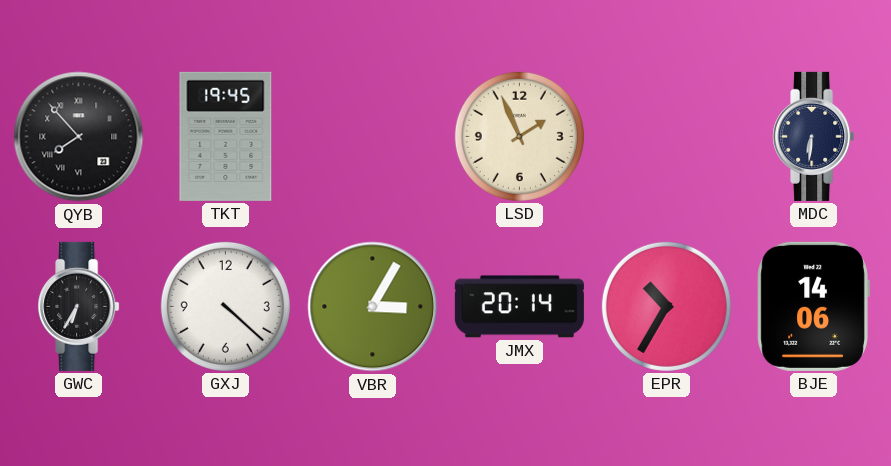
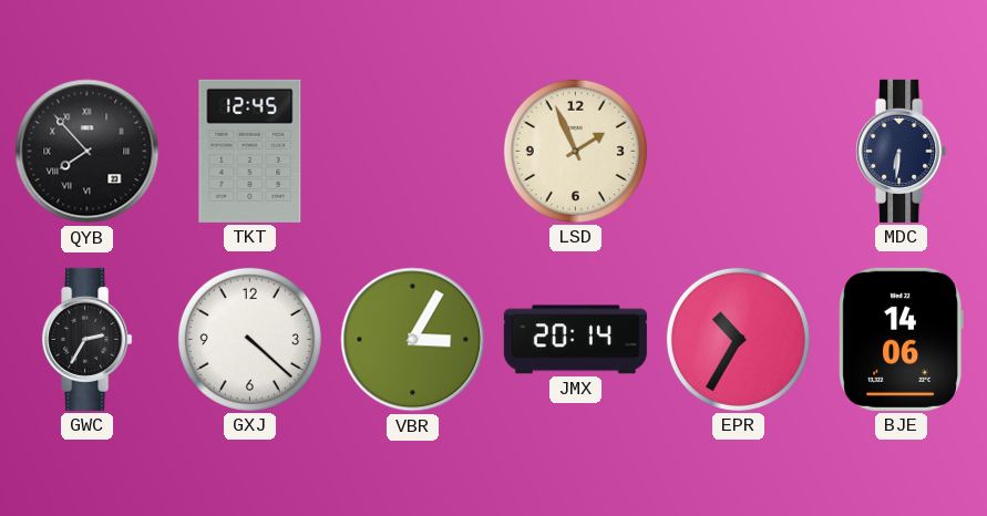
TKT: 19:45 -> 12:45 (250, 151)
GWC: 6:35 -> 2:35 (88, 339)
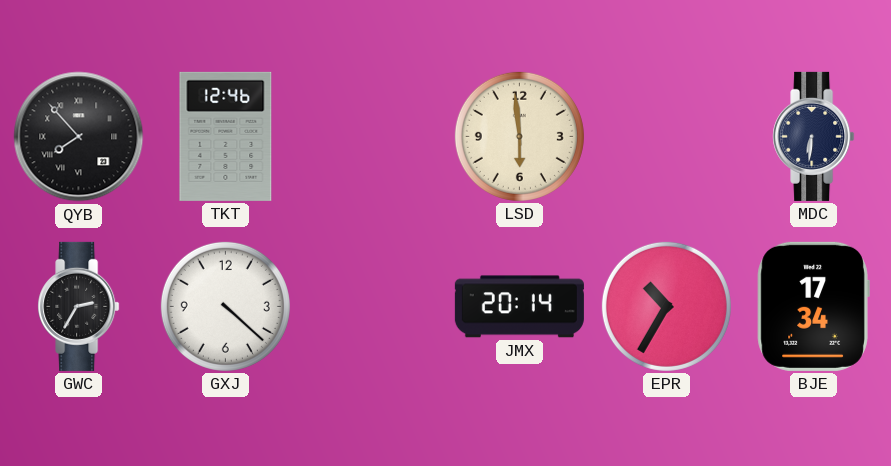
TKT: 12:45 -> 12:46 (226, 136)
LSD: 1:56 -> 5:59 (519, 136)
VBR: 3:05 -> none (413, 340)
BJE: 14:06 -> 17:34 (813, 306)
